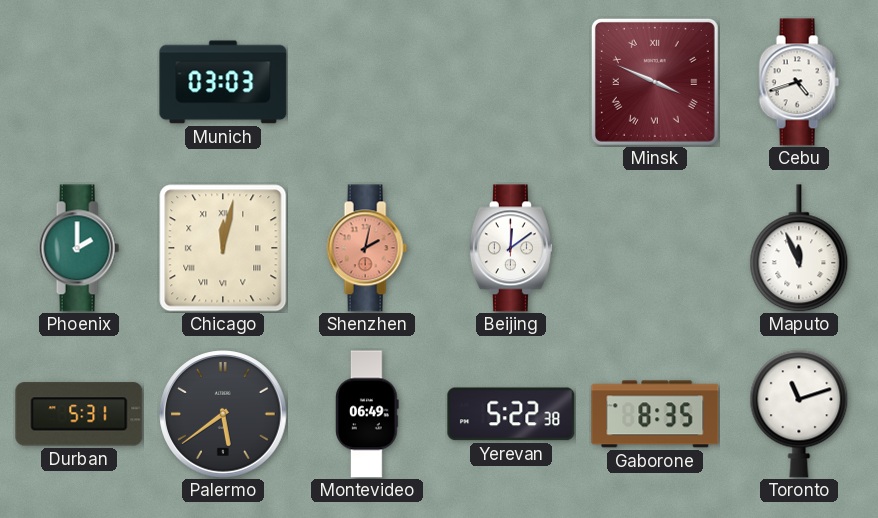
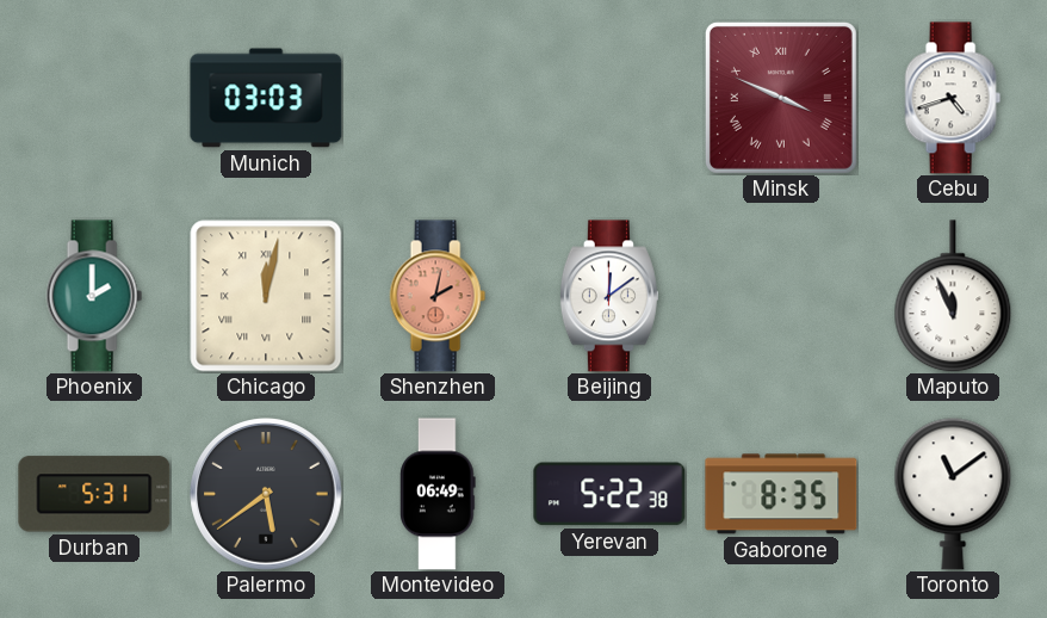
Toronto: 11:12 -> 11:09 (953, 494)
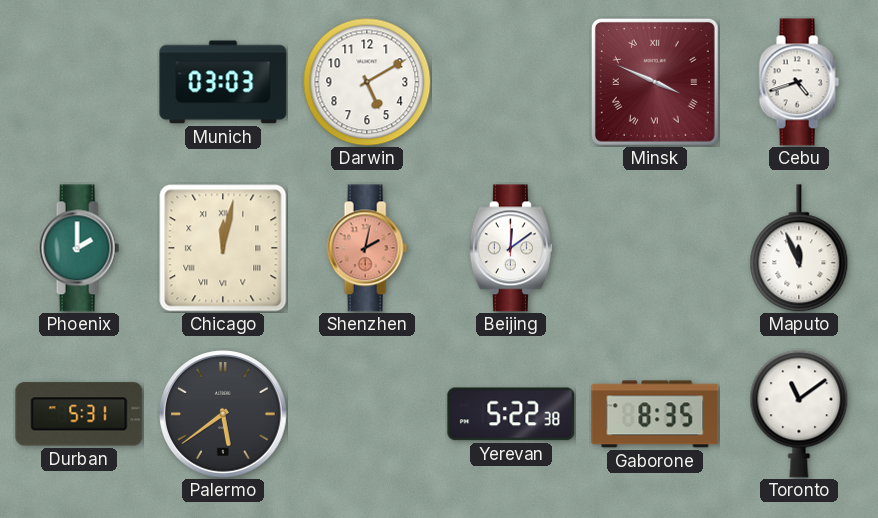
Darwin: none -> 5:10 (367, 82)
Montevideo: 06:49 -> none (438, 494)
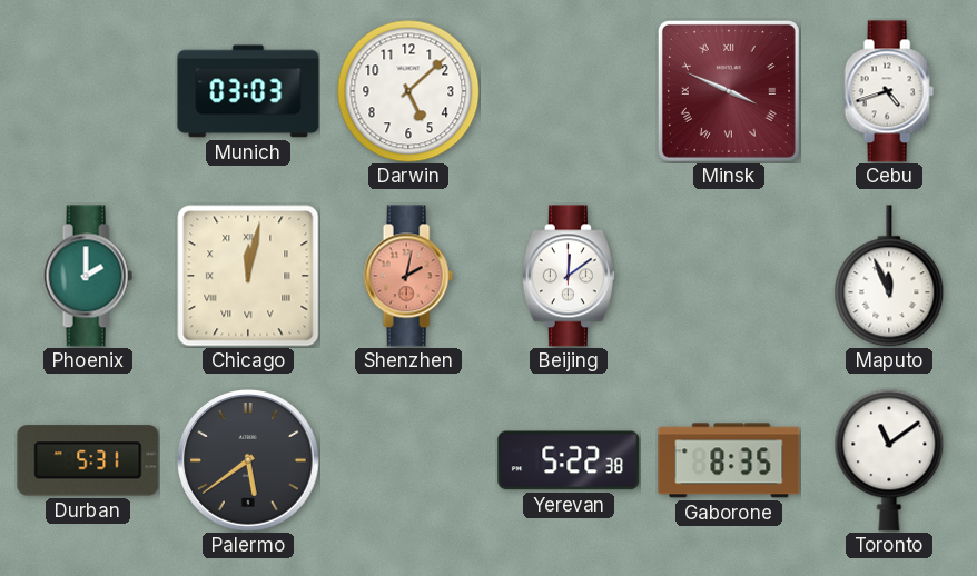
Darwin: 5:10 -> 5:08 (408, 91)
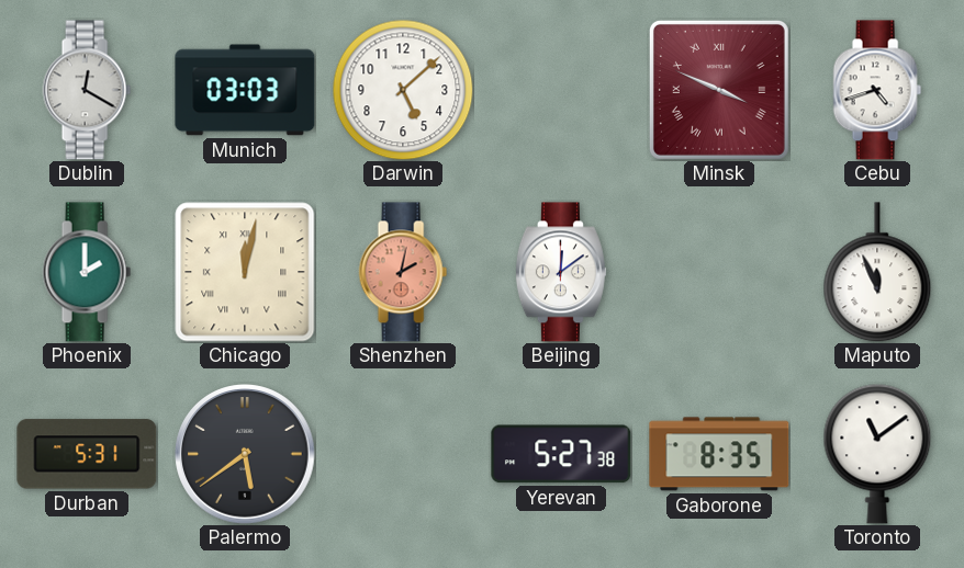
Dublin: none -> 12:20 (87, 90)
Yerevan: 5:22 -> 5:27 (561, 454)
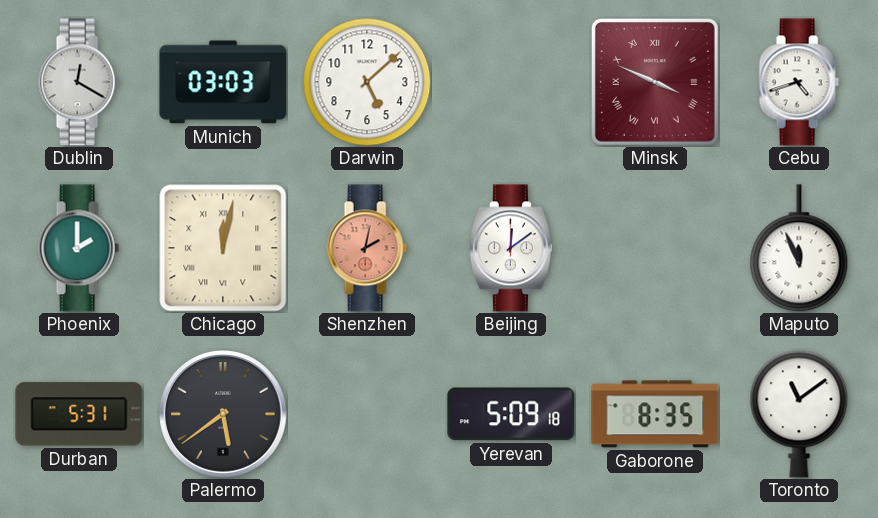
Yerevan: 5:27 -> 5:09 (511, 414)
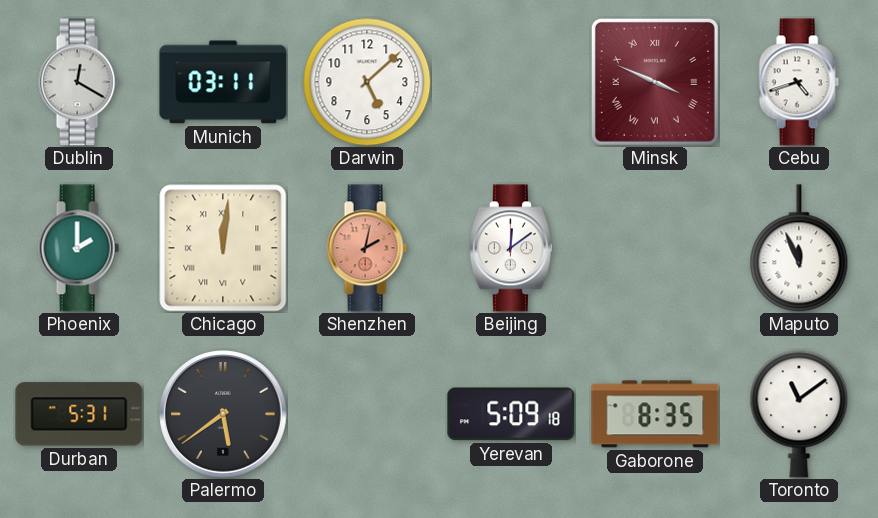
Munich: 03:03 -> 03:11 (223, 82)
Chicago: 12:02 -> 12:01 (223, 248)
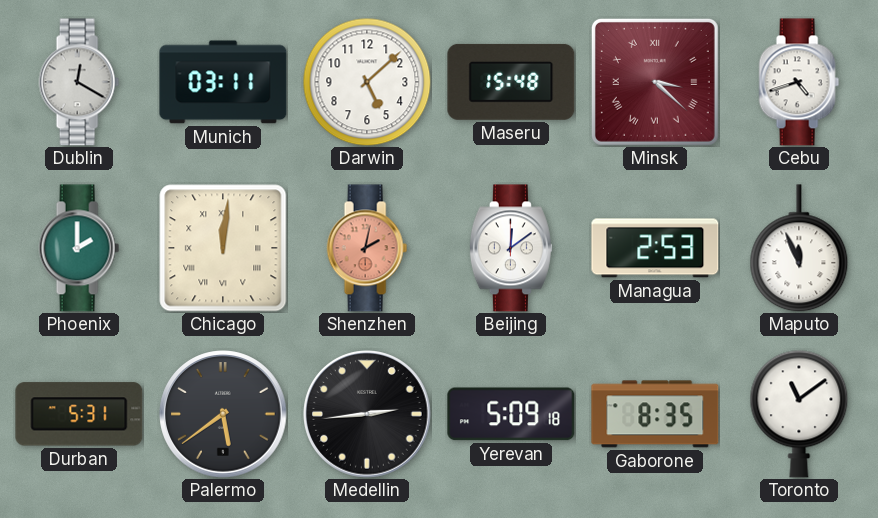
Maseru: none -> 15:48 (511, 82)
Minsk: 3:49 -> 3:22 (655, 82)
Managua: none -> 2:53 (655, 248)
Medellin: none -> 2:44 (367, 414)
